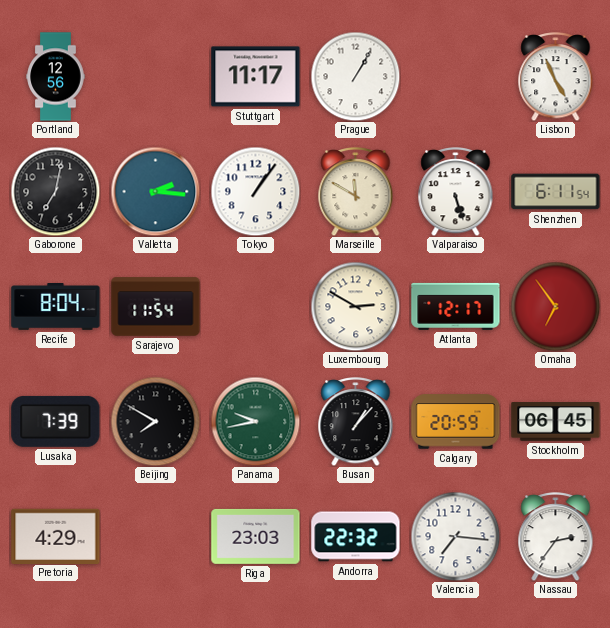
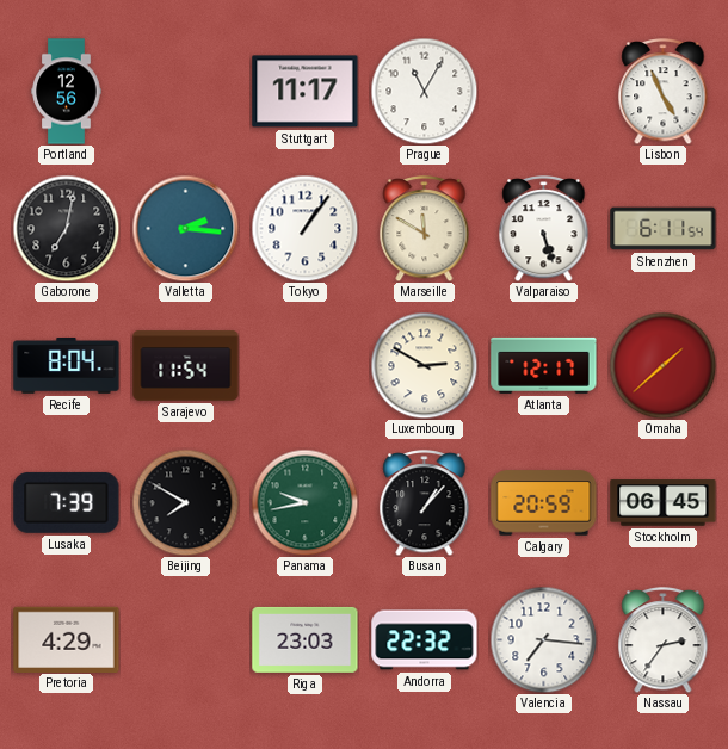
Prague: 1:05 -> 11:05 (424, 91)
Omaha: 6:54 -> 1:38 (662, 365)
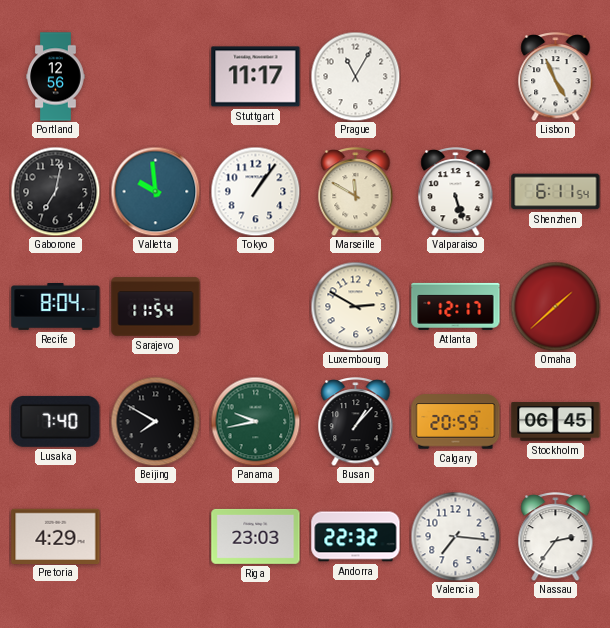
Valletta: 2:16 -> 9:59 (155, 191)
Lusaka: 7:39 -> 7:40 (56, 421)
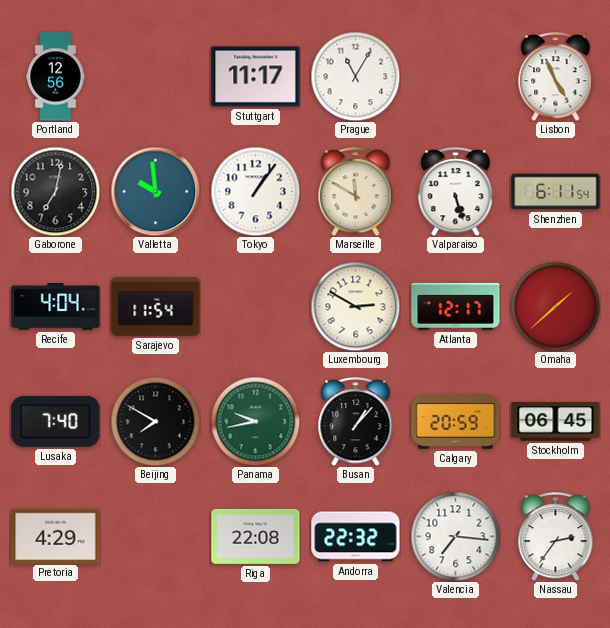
Recife: 8:04 -> 4:04 (56, 307)
Riga: 23:03 -> 22:08 (256, 536)
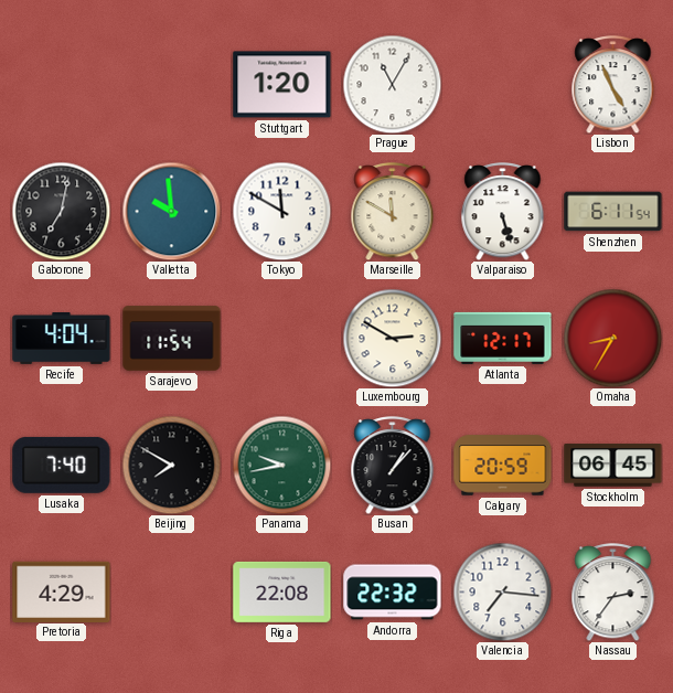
Portland: 12:56 -> none (56, 77)
Stuttgart: 11:17 -> 1:20 (282, 85)
Tokyo: 1:06 -> 11:50 (281, 211)
Omaha: 1:38 -> 8:35 (612, 338)
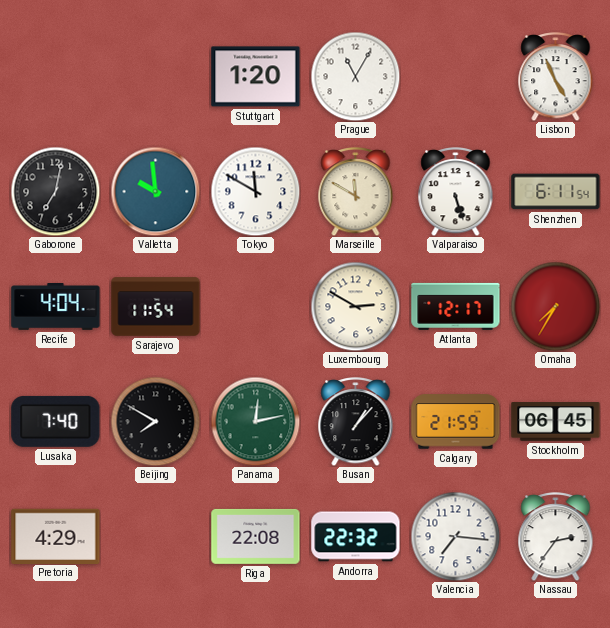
Omaha: 8:35 -> 7:35 (555, 306)
Panama: 9:43 -> 12:13 (255, 421)
Calgary: 20:59 -> 21:59 (456, 422)
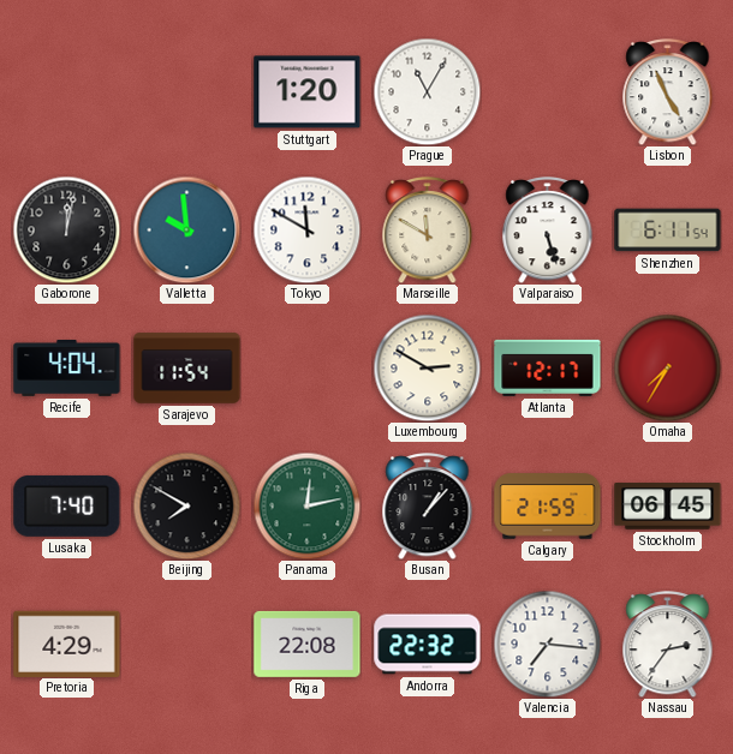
Gaborone: 7:02 -> 12:02 (66, 229)
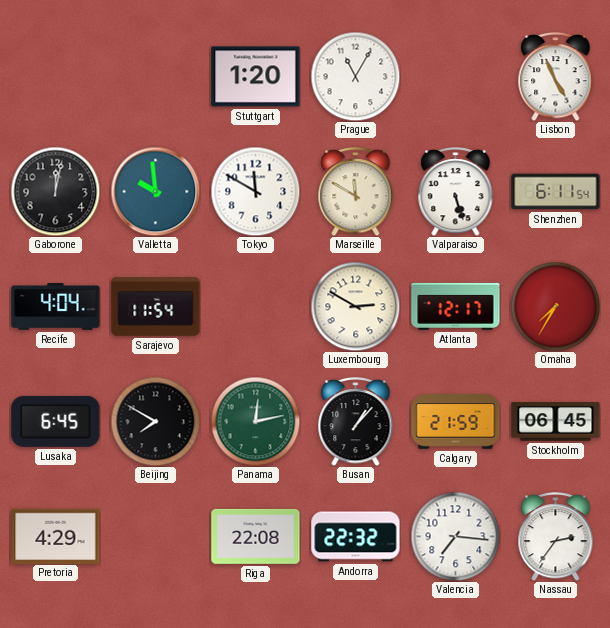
Lusaka: 7:40 -> 6:45 (56, 421)
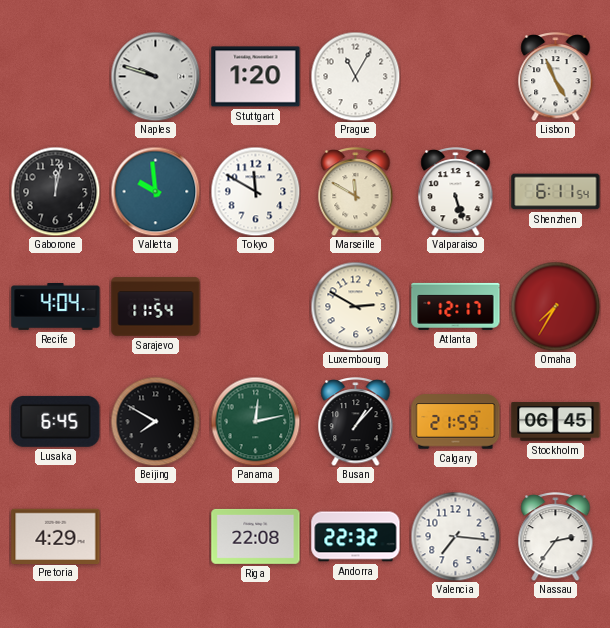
Naples: none -> 9:48 (155, 76)
